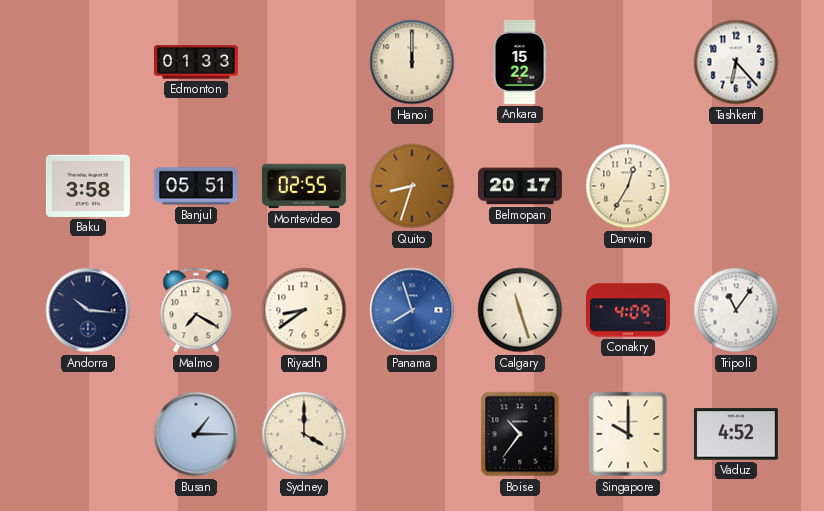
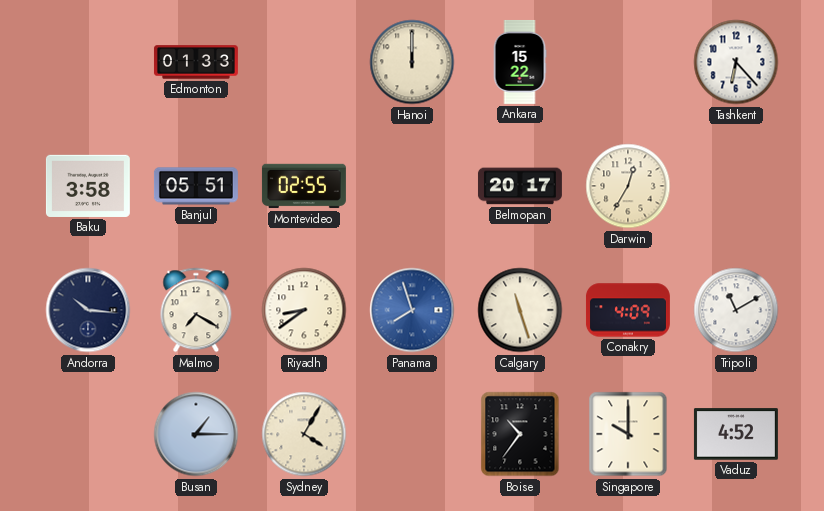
Quito: 8:33 -> none (412, 186)
Tripoli: 11:06 -> 11:10 (736, 310)
Sydney: 4:00 -> 4:05 (304, 434)
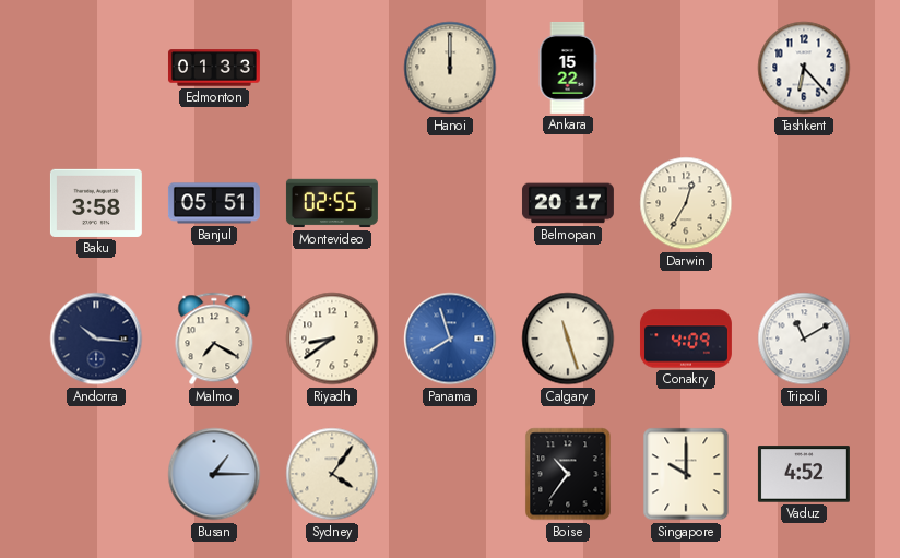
Sydney: 4:05 -> 4:06 (332, 474)
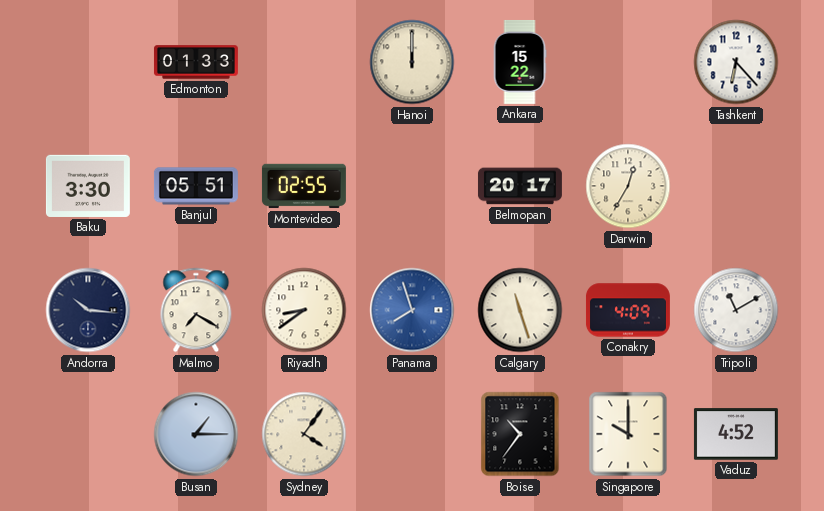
Baku: 3:58 -> 3:30 (88, 186)
